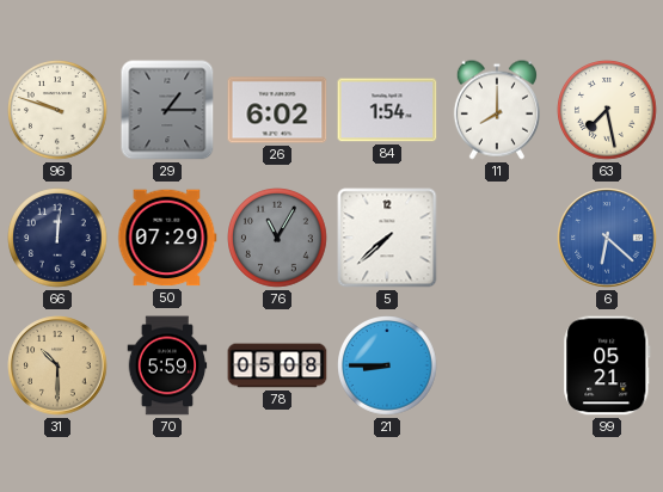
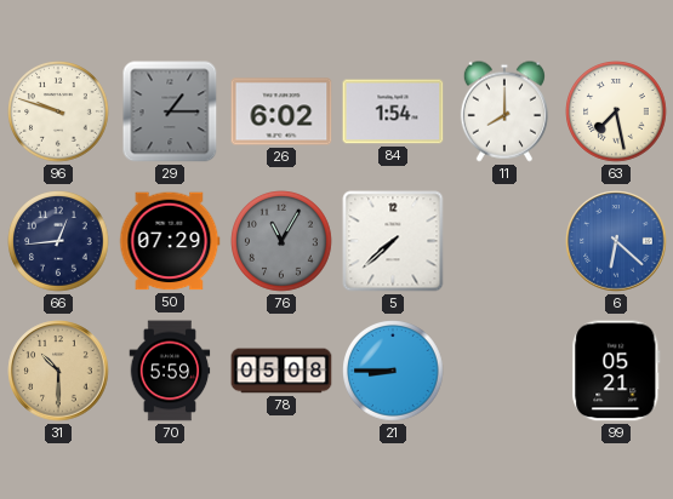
66: 12:01 -> 12:44 (58, 241)
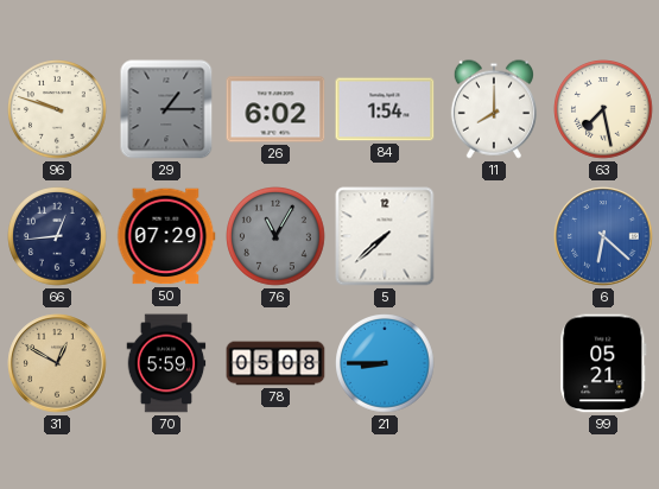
31: 10:30 -> 12:50 (57, 363)
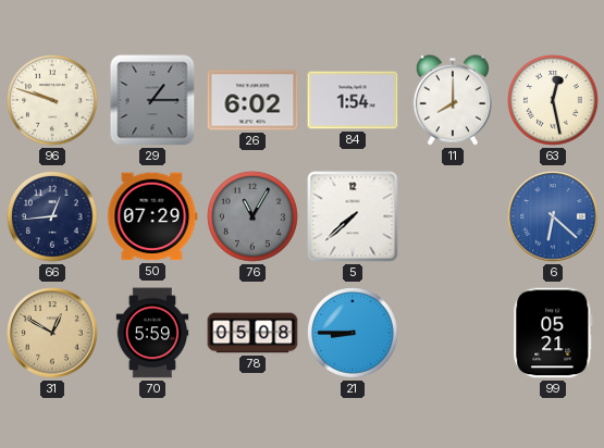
63: 7:28 -> 12:28 (553, 100)
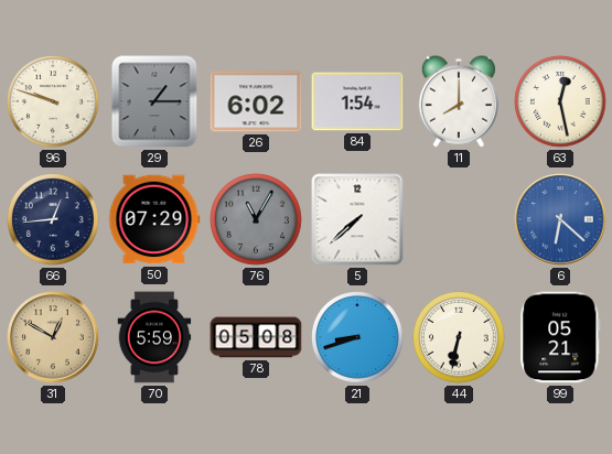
21: 8:45 -> 8:42 (357, 337)
44: none -> 6:32 (459, 337)
